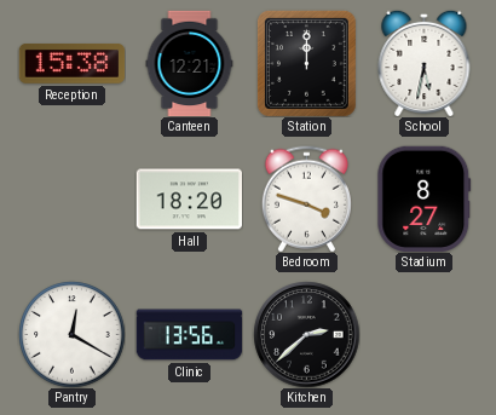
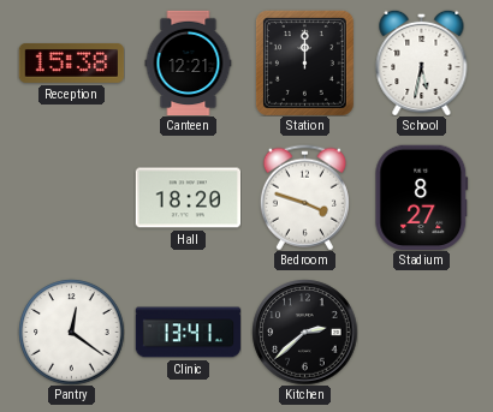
Pantry: 12:20 -> 12:21 (71, 332)
Clinic: 13:56 -> 13:41 (188, 333)
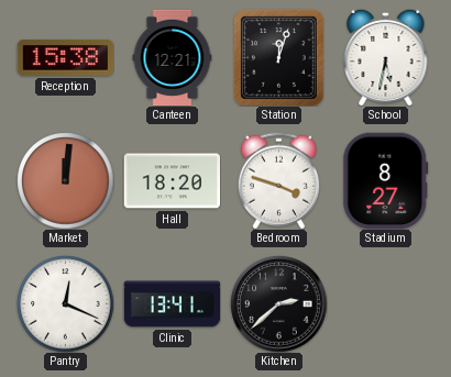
Station: 12:00 -> 12:03 (278, 57)
Market: none -> 12:01 (65, 180)
Pantry: 12:21 -> 12:19 (65, 303)
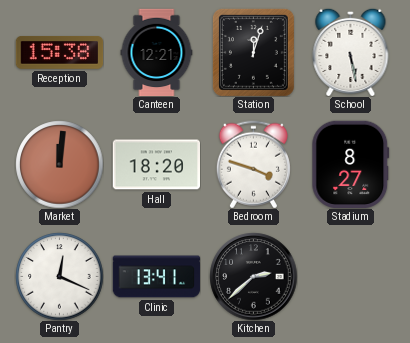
School: 5:32 -> 5:28 (351, 52)
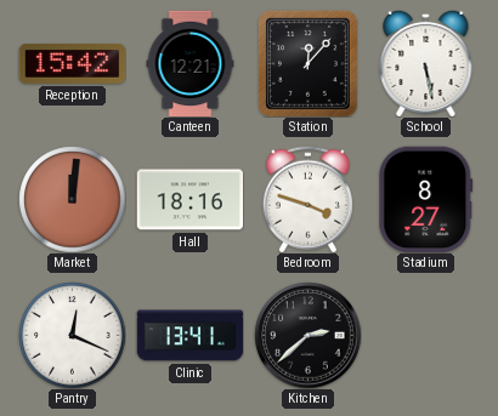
Reception: 15:38 -> 15:42 (72, 64)
Station: 12:03 -> 12:07 (307, 63)
Hall: 18:20 -> 18:16 (189, 200)
